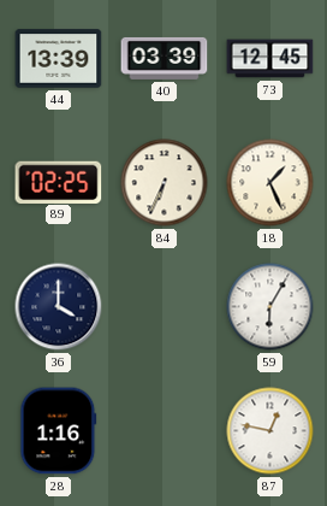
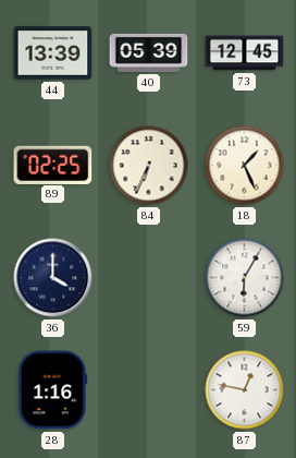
40: 03:39 -> 05:39 (149, 52)
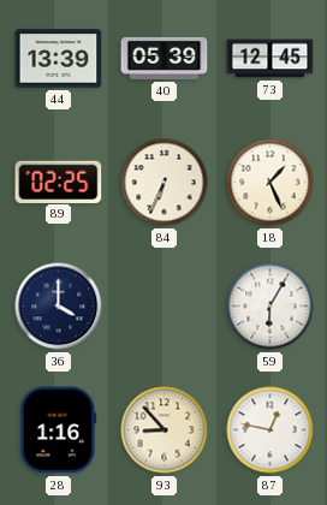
93: none -> 8:53 (165, 430)
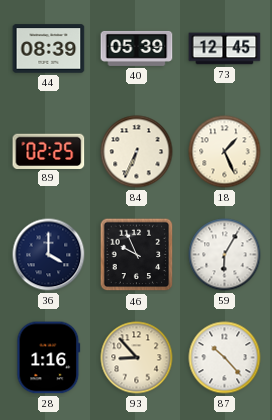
44: 13:39 -> 08:39 (49, 49)
46: none -> 9:56 (137, 255)
87: 12:47 -> 10:23 (225, 358)
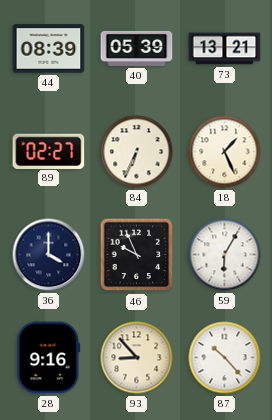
73: 12:45 -> 13:21 (225, 49)
89: 02:25 -> 02:27 (49, 151)
28: 1:16 -> 9:16 (49, 358)
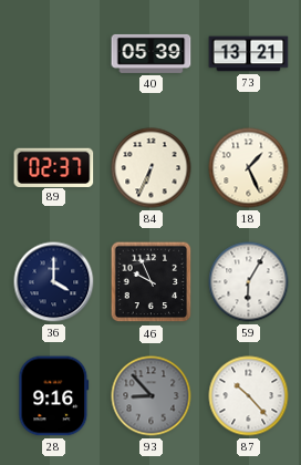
44: 08:39 -> none (49, 49)
89: 02:27 -> 02:37 (54, 167)
93 dial: cream -> grey (152, 396)
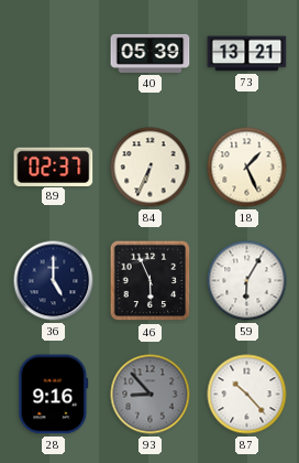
36: 4:00 -> 5:00 (54, 281)
46: 9:56 -> 5:56 (151, 281)
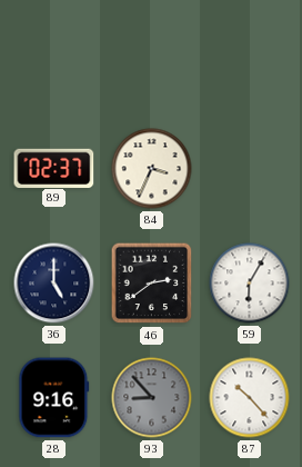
40: 05:39 -> none (151, 53)
73: 13:21 -> none (247, 54)
84: 6:34 -> 3:34 (152, 169)
18: 1:26 -> none (247, 168)
46: 5:56 -> 2:39 (152, 284)
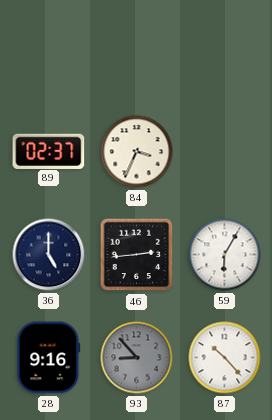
46: 2:39 -> 2:44 (137, 255)
